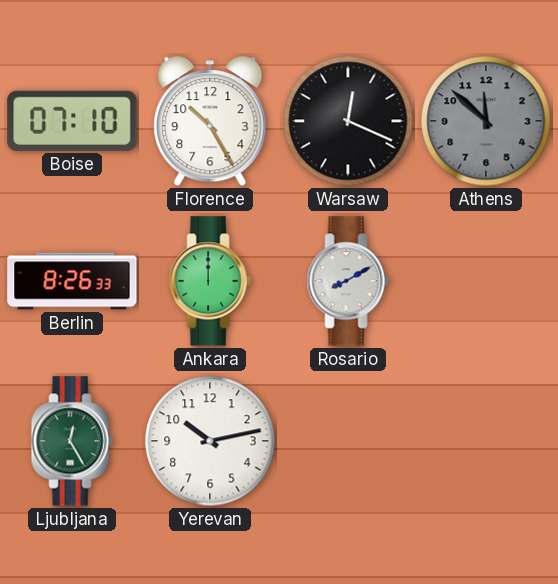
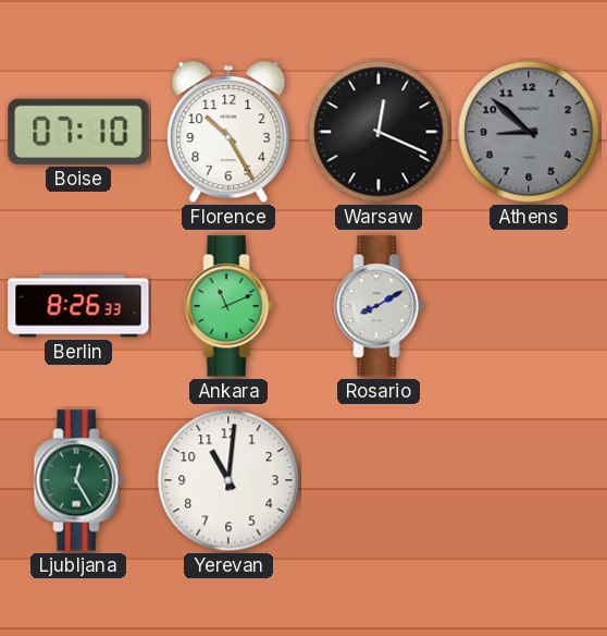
Athens: 11:52 -> 8:52 (529, 132)
Ankara: 12:00 -> 11:11 (228, 306)
Yerevan: 10:13 -> 11:01 (228, 480)
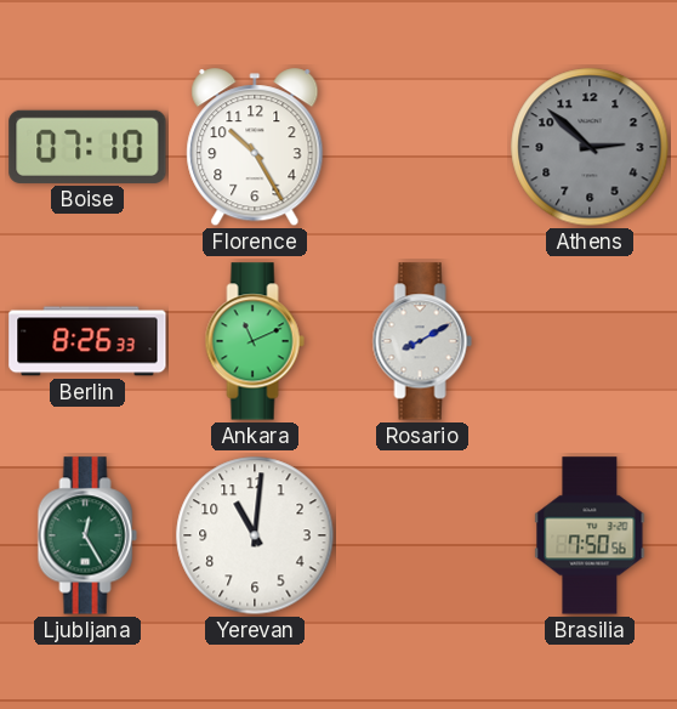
Warsaw: 12:19 -> none (379, 132)
Athens: 8:52 -> 2:52 (590, 147)
Brasilia: none -> 7:50 (590, 535)
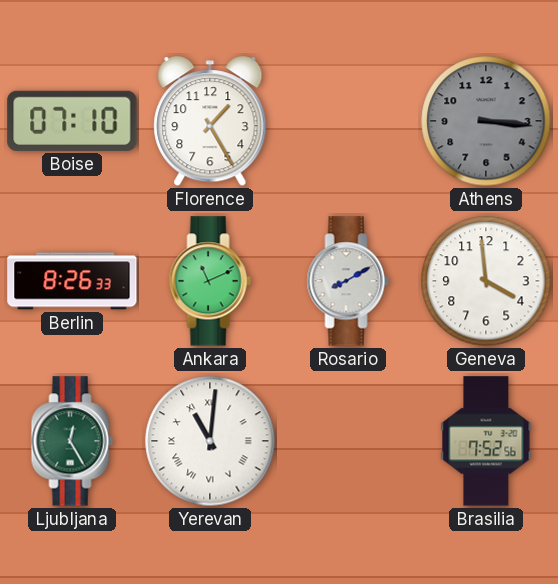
Florence: 10:25 -> 1:25 (210, 122)
Athens: 2:52 -> 3:16 (486, 121)
Geneva: none -> 3:59 (486, 281)
Yerevan numerals: Arabic -> Roman (210, 441)
Brasilia: 7:50 -> 7:52 (486, 441)
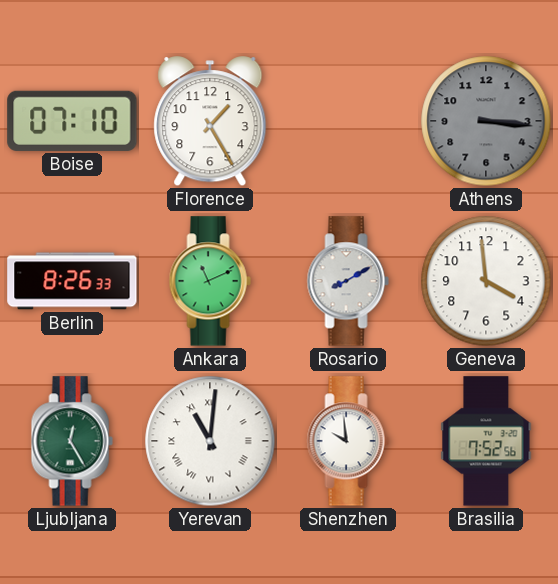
Shenzhen: none -> 9:59 (348, 441)
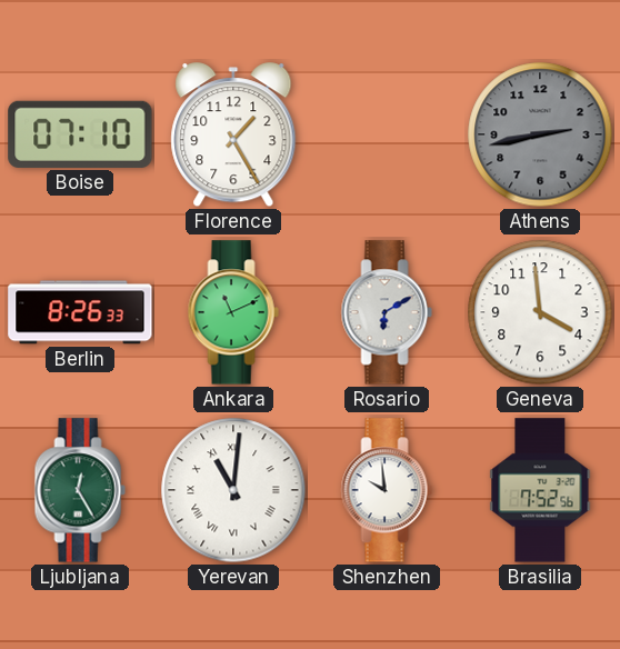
Athens: 3:16 -> 2:43 (540, 134)
Rosario: 8:10 -> 6:10 (387, 312)
